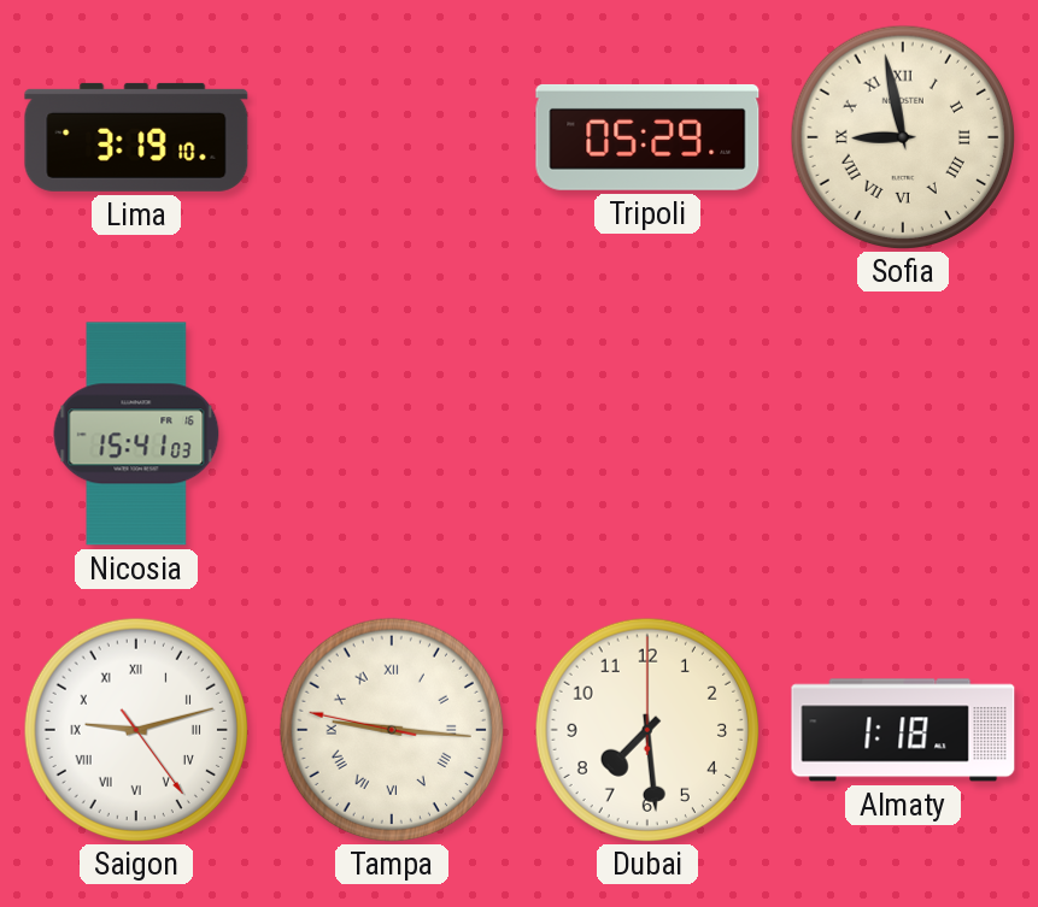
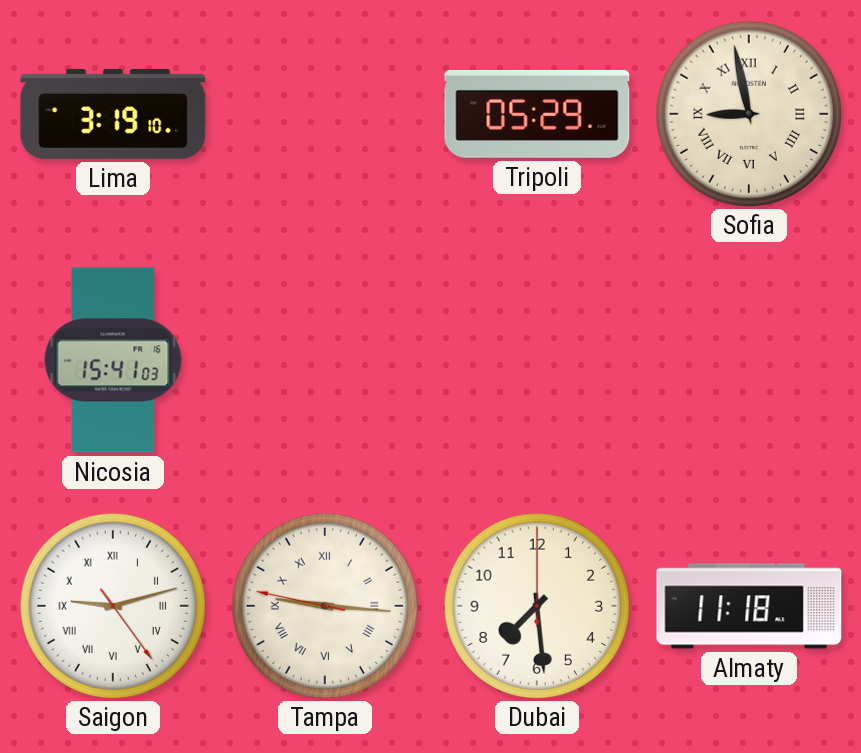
Almaty: 1:18 -> 11:18 (749, 606)
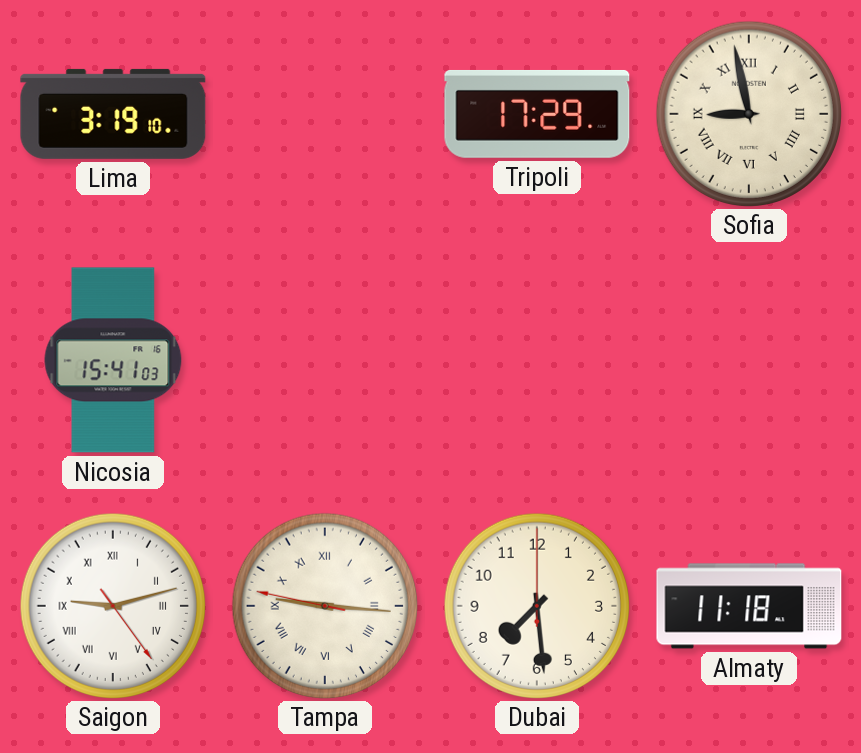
Tripoli: 05:29 -> 17:29 (537, 114)
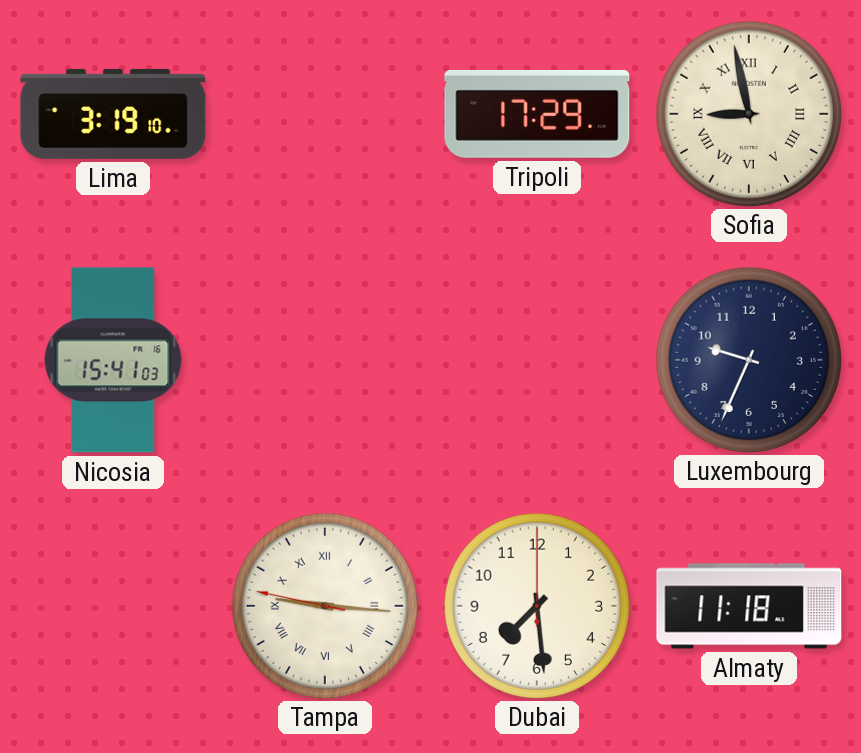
Luxembourg: none -> 9:34 (748, 359)
Saigon: 9:12 -> none (112, 605)
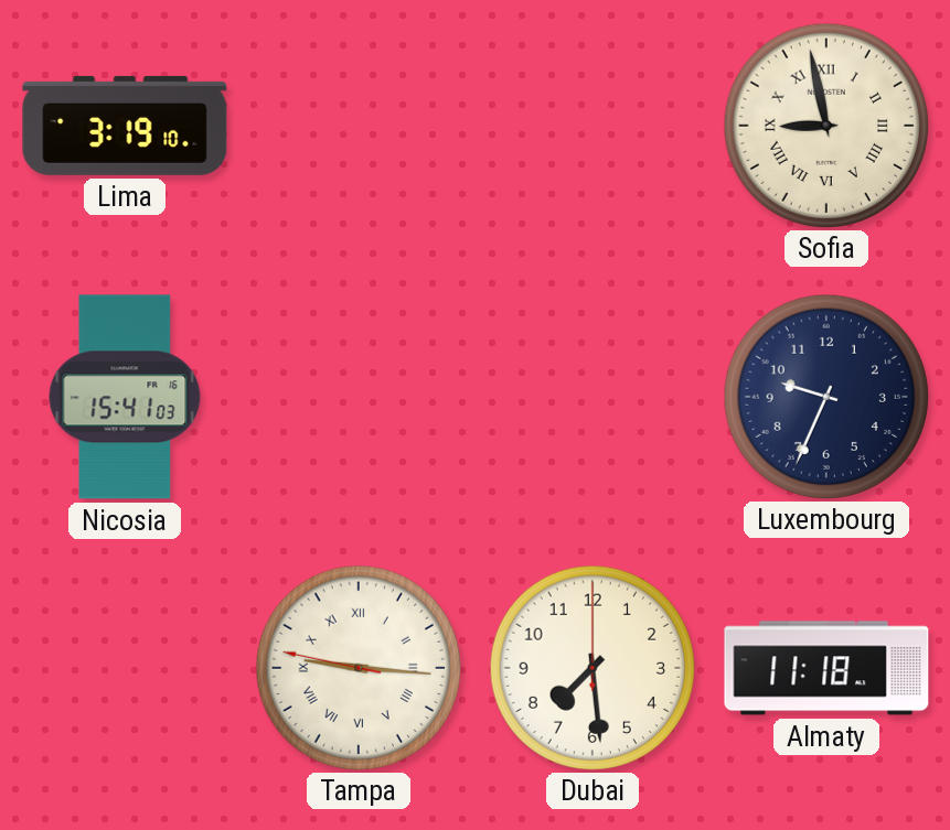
Tripoli: 17:29 -> none (537, 114)
